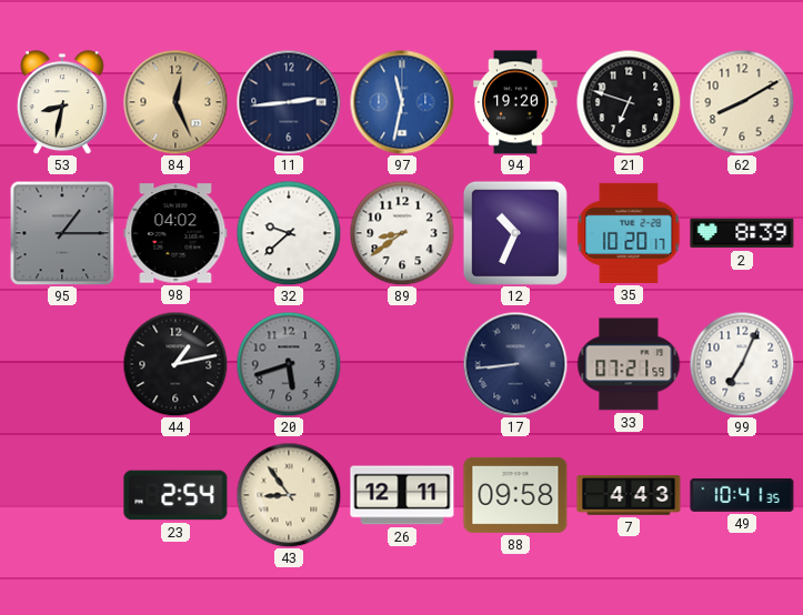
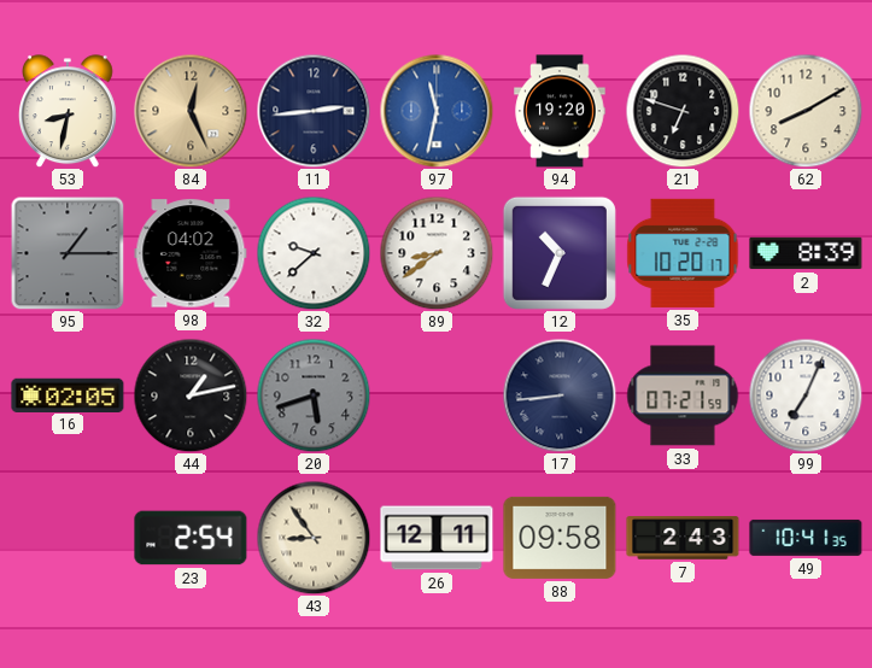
16: none -> 02:05 (68, 394)
7: 4:43 -> 2:43 (683, 538)
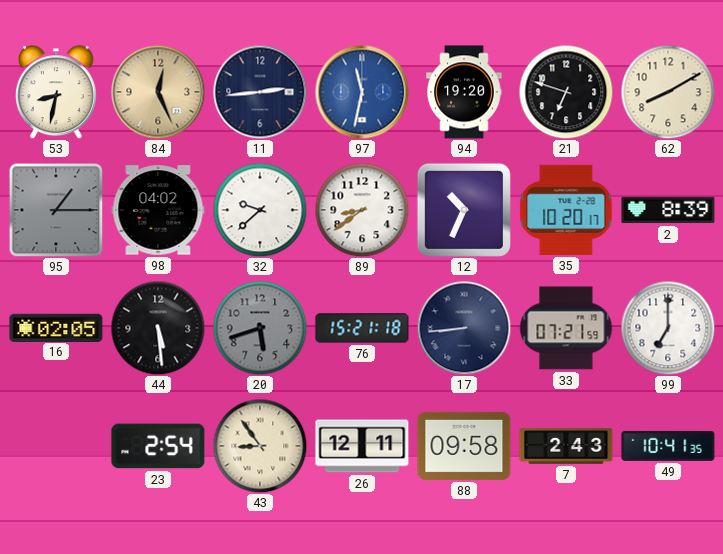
44: 1:13 -> 5:29 (158, 328)
76: none -> 15:21 (362, 328)
99: 7:04 -> 7:00 (668, 328)
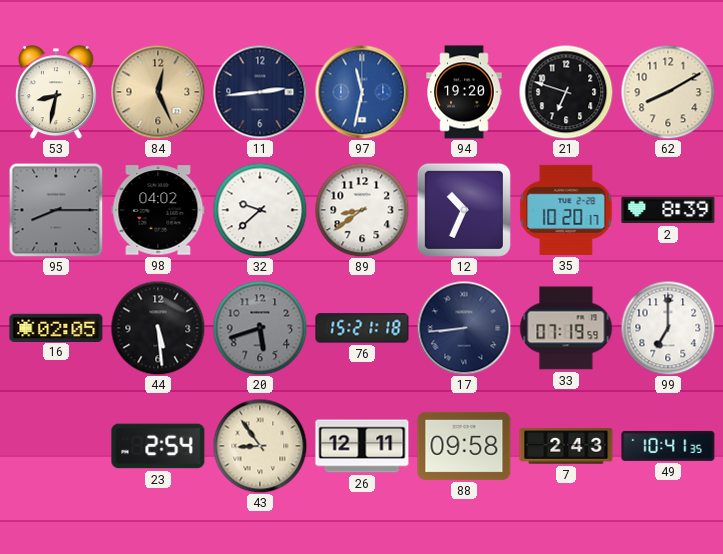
95: 1:15 -> 8:15 (56, 210)
33: 07:21 -> 07:19 (566, 328)
